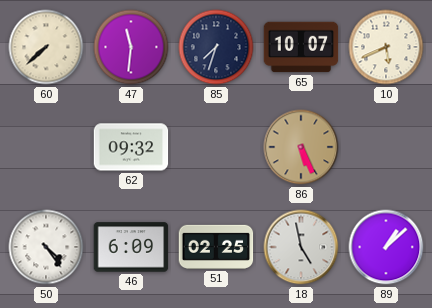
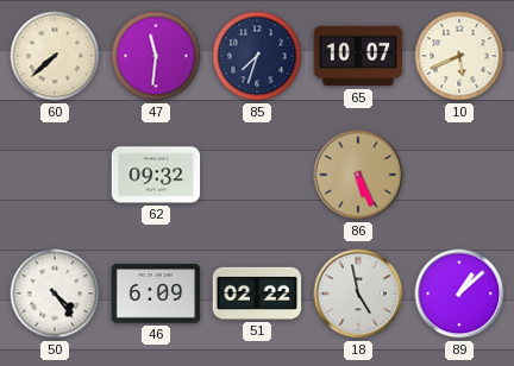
51: 02:25 -> 02:22 (257, 294)
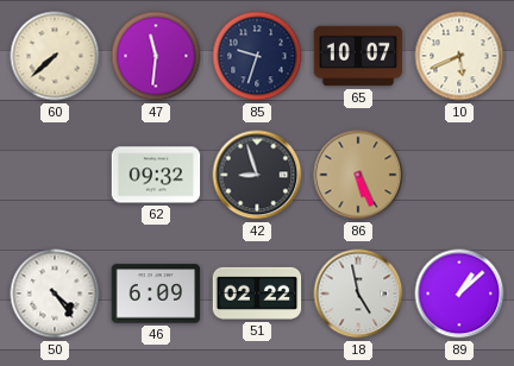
85: 7:33 -> 9:33 (257, 56)
42: none -> 8:57 (257, 175)
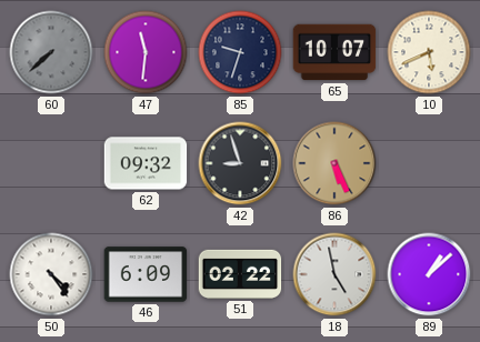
60 dial: cream -> grey (51, 52)
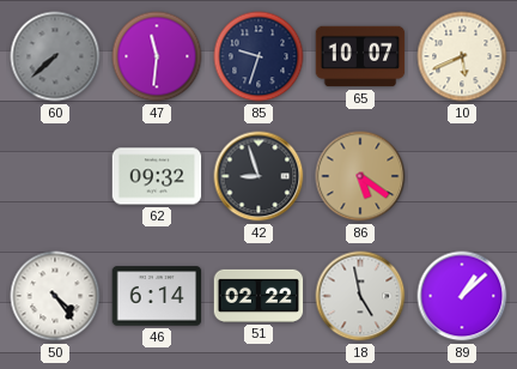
86: 5:26 -> 5:21 (360, 176)
46: 6:09 -> 6:14 (157, 296)
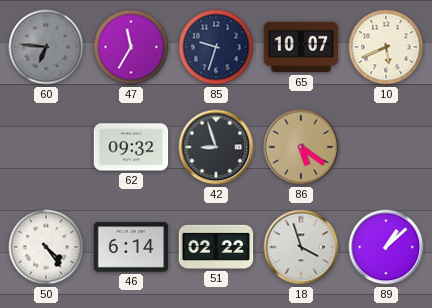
60: 7:38 -> 6:46 (46, 47)
47: 11:31 -> 11:35 (131, 47)
18: 4:58 -> 3:57 (301, 247)
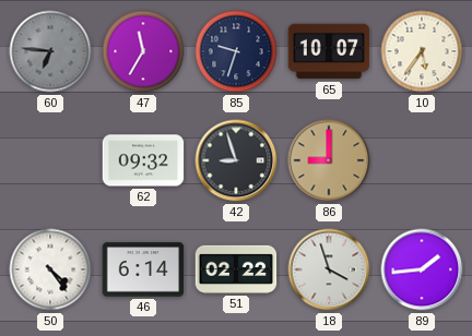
10: 5:41 -> 5:36 (422, 51)
86: 5:21 -> 9:00 (329, 160)
89: 1:08 -> 1:44 (422, 269)
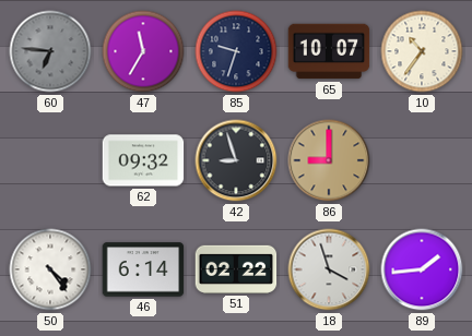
10: 5:36 -> 10:36 (422, 51)
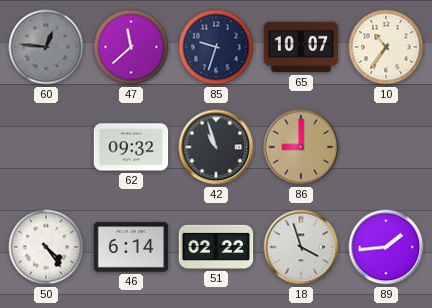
60: 6:46 -> 12:46 (46, 47)
47: 11:35 -> 11:38 (131, 47)
42: 8:57 -> 10:57 (216, 147)
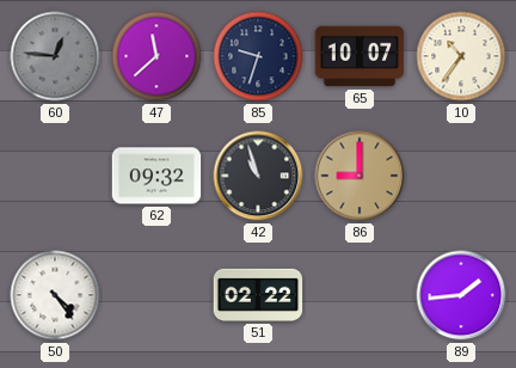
46: 6:14 -> none (131, 247)
18: 3:57 -> none (301, 247)
